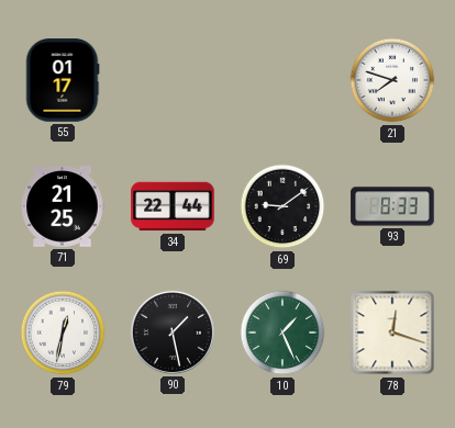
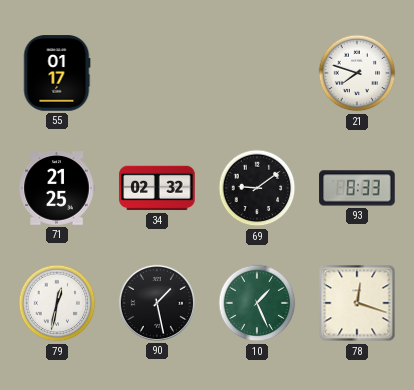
34: 22:44 -> 02:32 (157, 188)
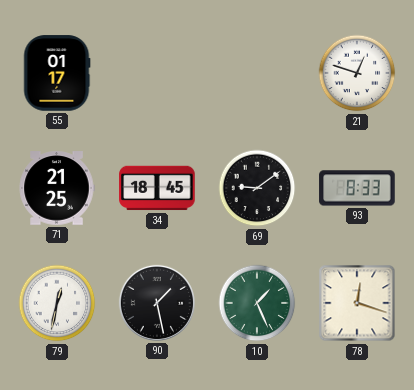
21: 7:48 -> 12:48 (357, 73)
34: 02:32 -> 18:45 (157, 188)
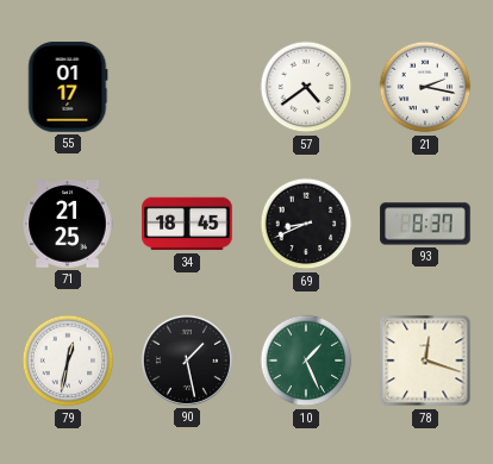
57: none -> 4:39 (306, 87)
21: 12:48 -> 2:17 (425, 87)
69: 9:09 -> 8:41 (306, 224)
93: 8:33 -> 8:37 (425, 224)
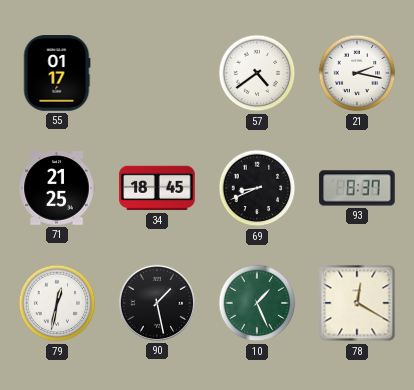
78: 12:18 -> 12:20 (357, 303)
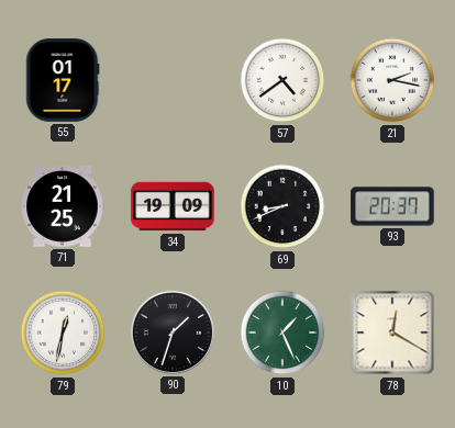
34: 18:45 -> 19:09 (173, 206)
93: 8:37 -> 20:37 (392, 206)
90: 1:28 -> 1:33 (173, 333)
